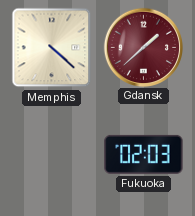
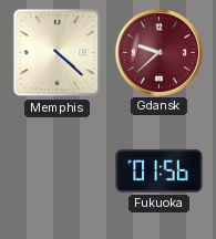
Gdansk: 1:38 -> 9:38 (158, 52)
Fukuoka: 02:03 -> 01:56 (160, 170)
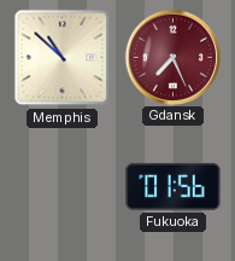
Memphis: 4:22 -> 10:52 (63, 58)
Gdansk: 9:38 -> 7:26 (172, 57)
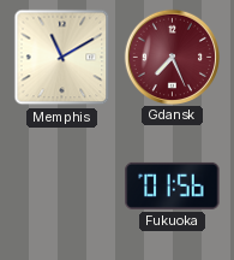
Memphis: 10:52 -> 11:10 (62, 58)
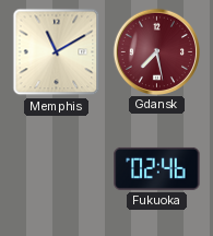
Gdansk: 7:26 -> 7:28 (156, 51)
Fukuoka: 01:56 -> 02:46 (157, 168)
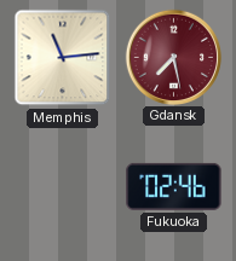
Memphis: 11:10 -> 11:14 (63, 58)
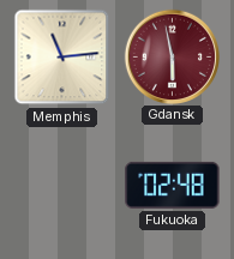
Gdansk: 7:28 -> 5:58 (172, 56)
Fukuoka: 02:46 -> 02:48 (173, 185)
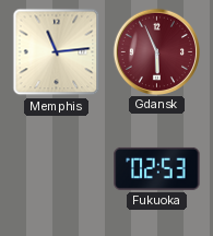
Gdansk: 5:58 -> 5:56 (156, 51)
Fukuoka: 02:48 -> 02:53 (157, 168)
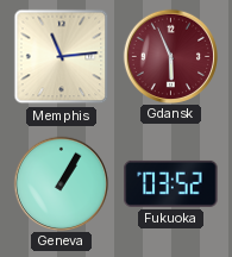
Geneva: none -> 1:05 (61, 183)
Fukuoka: 02:53 -> 03:52 (171, 183)
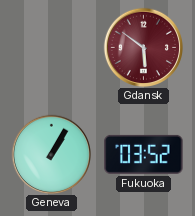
Memphis: 11:14 -> none (62, 57)
Gdansk: 5:56 -> 5:51 (143, 47)
